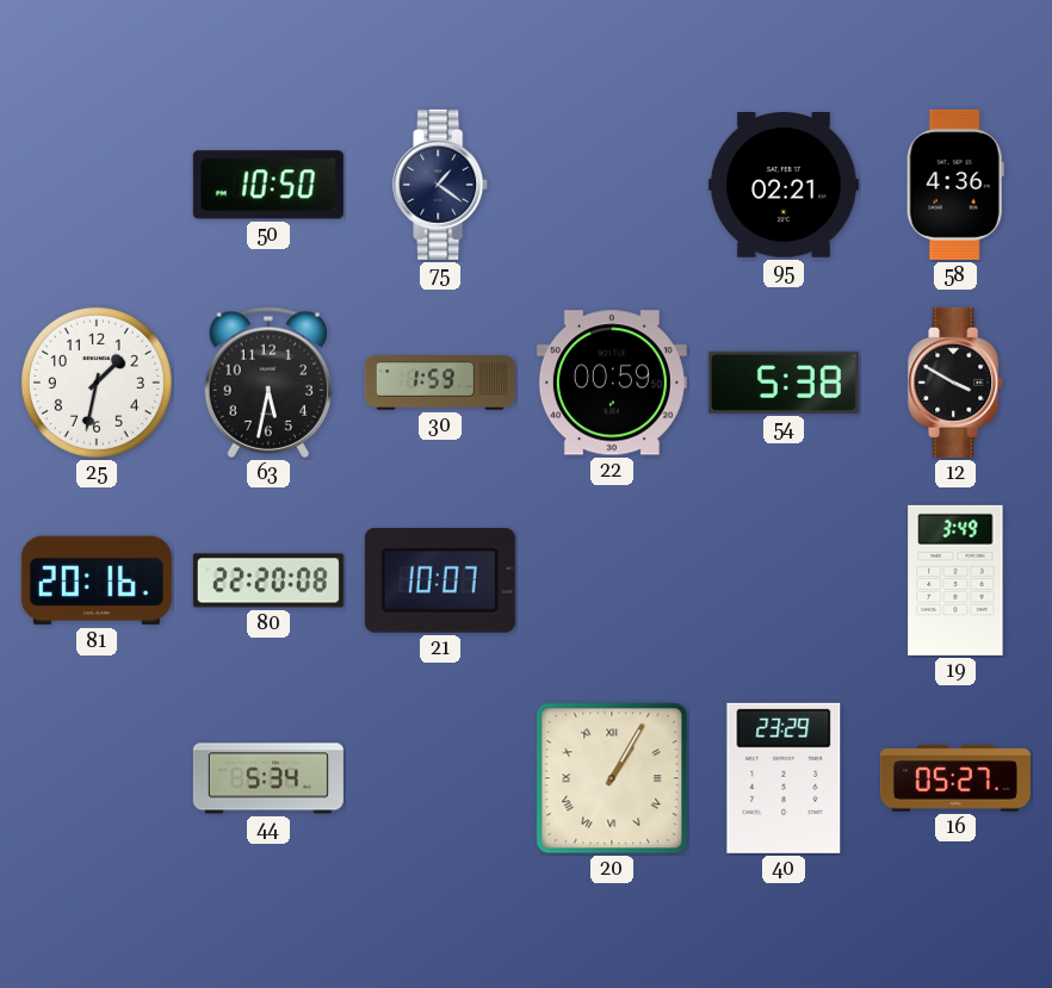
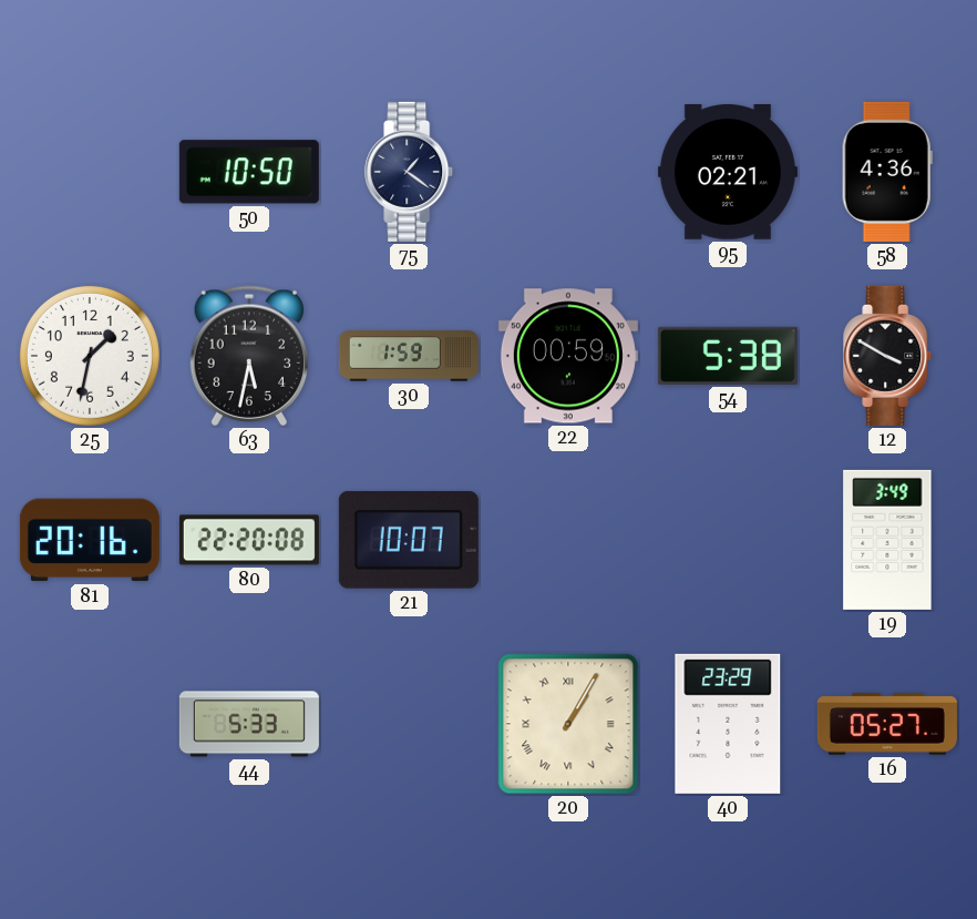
44: 5:34 -> 5:33 (249, 724)
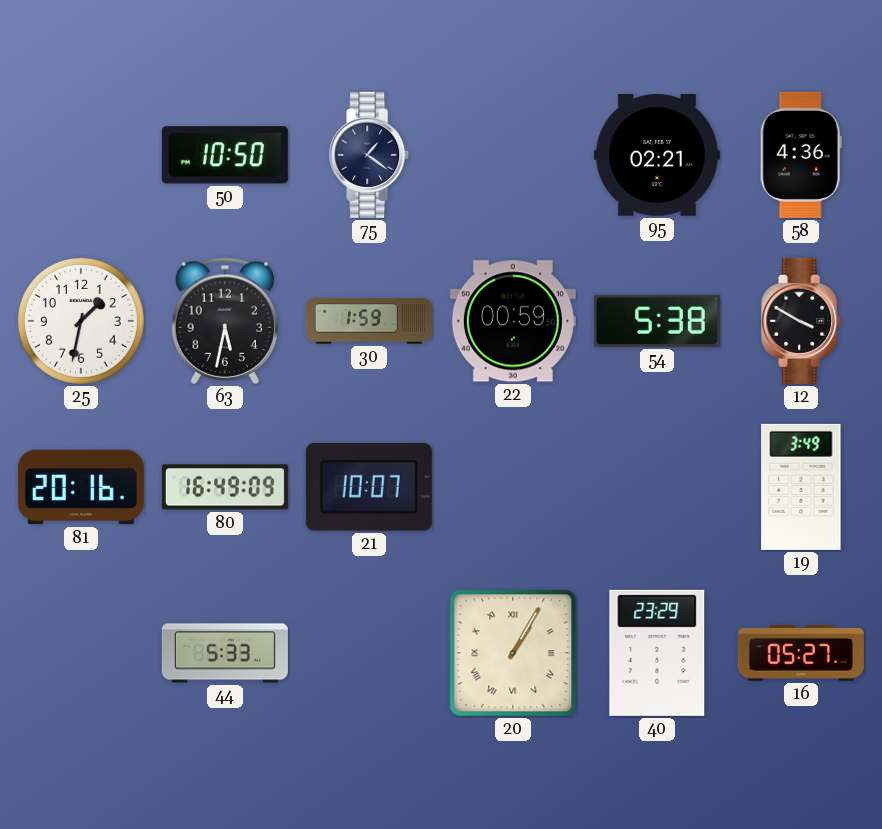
80: 22:20 -> 16:49 (225, 487)
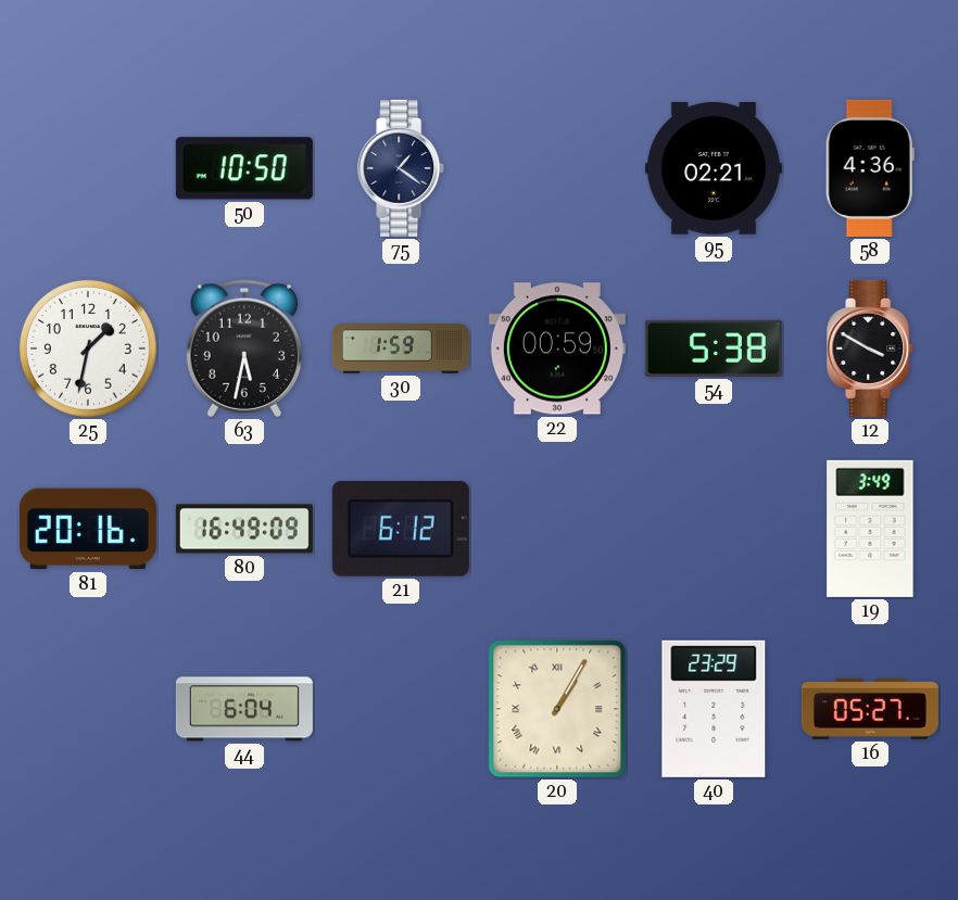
21: 10:07 -> 6:12 (401, 529)
44: 5:33 -> 6:04 (244, 709)
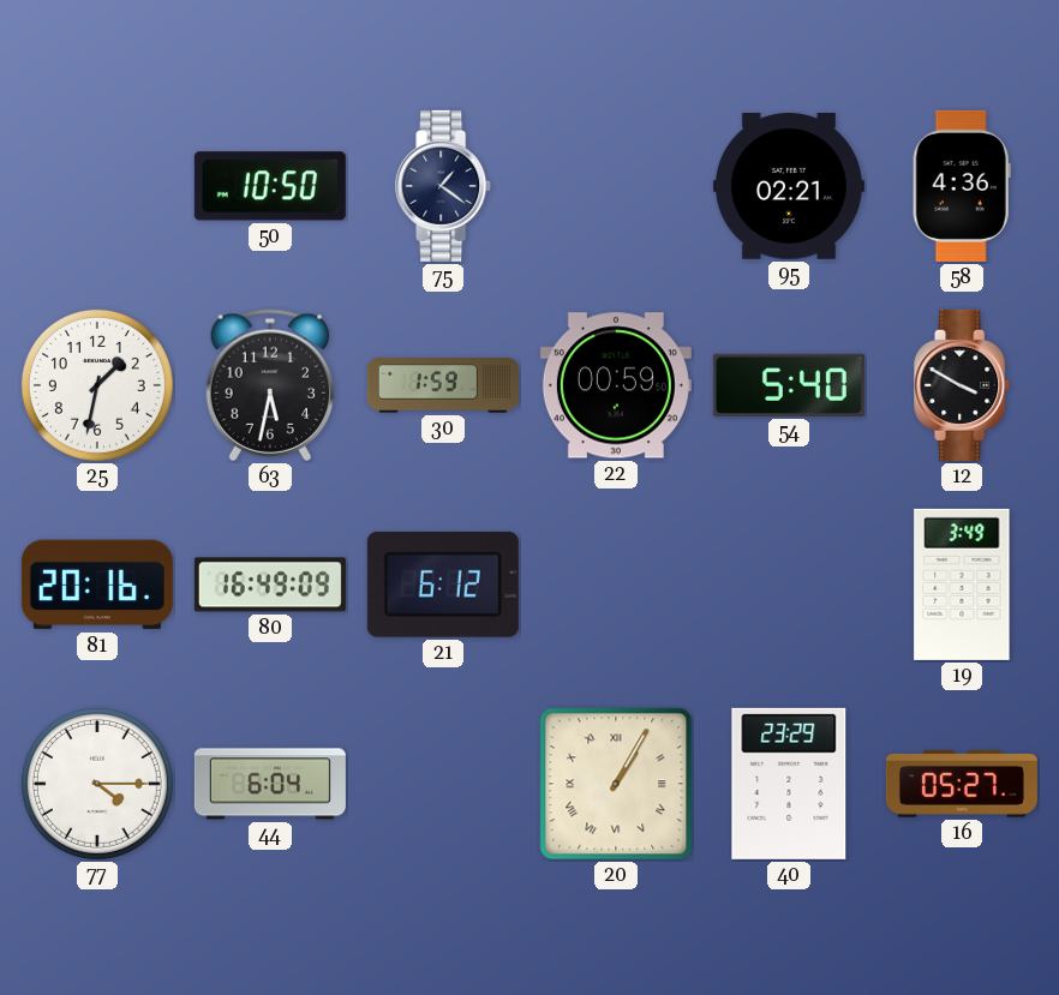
54: 5:38 -> 5:40 (789, 385)
77: none -> 4:15 (97, 784)
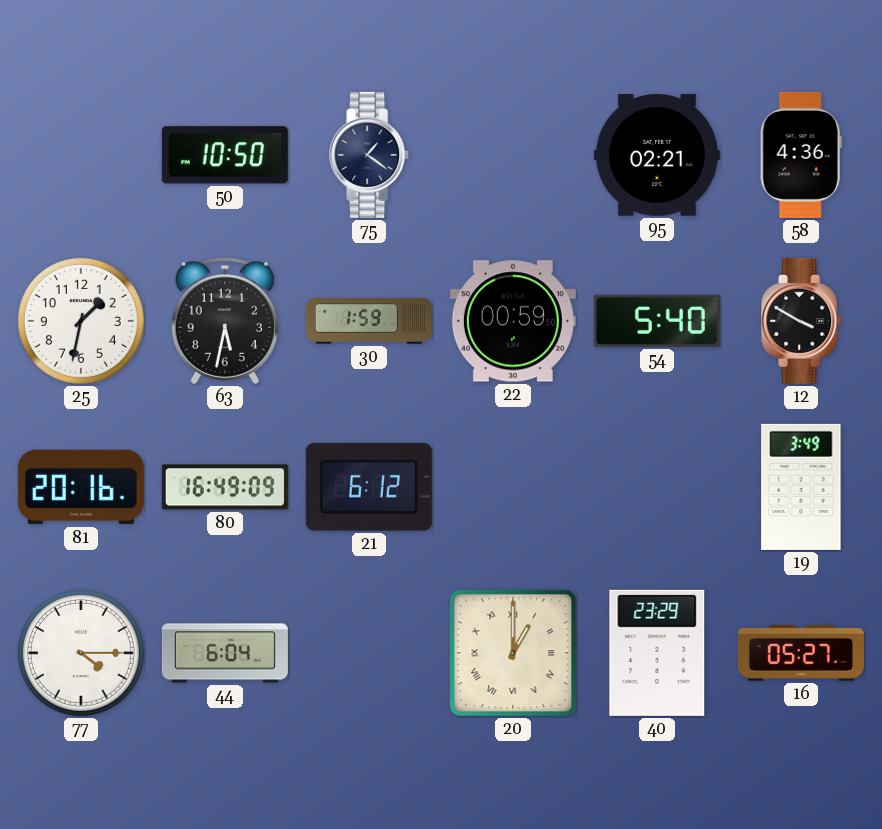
20: 1:05 -> 1:00 (513, 653)
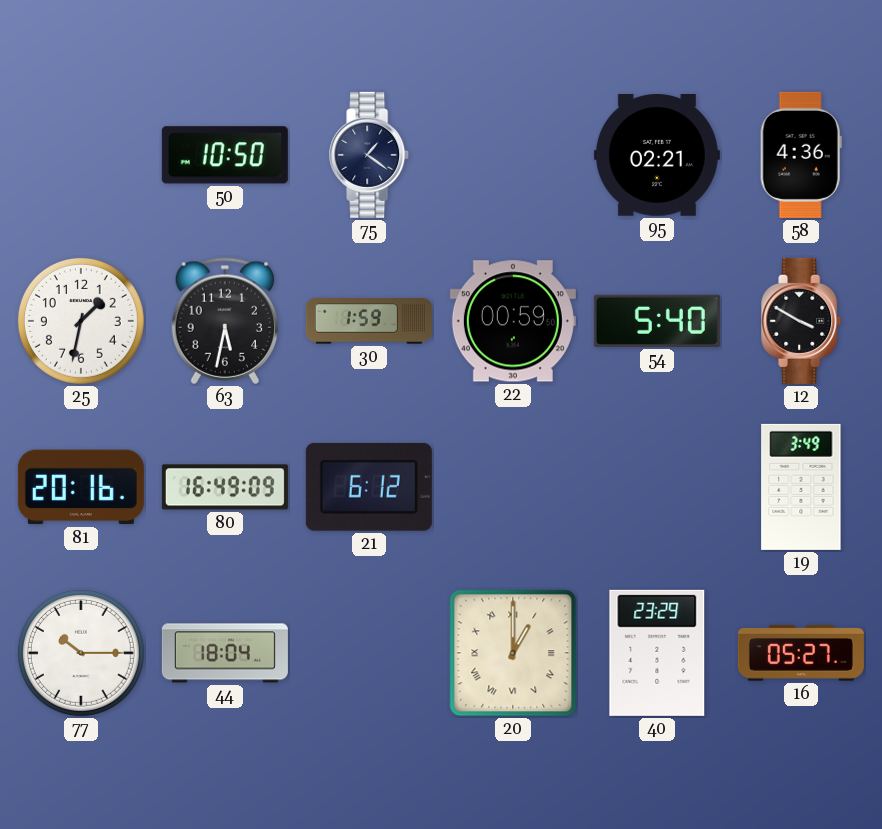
77: 4:15 -> 10:15 (81, 653)
44: 6:04 -> 18:04 (225, 653)
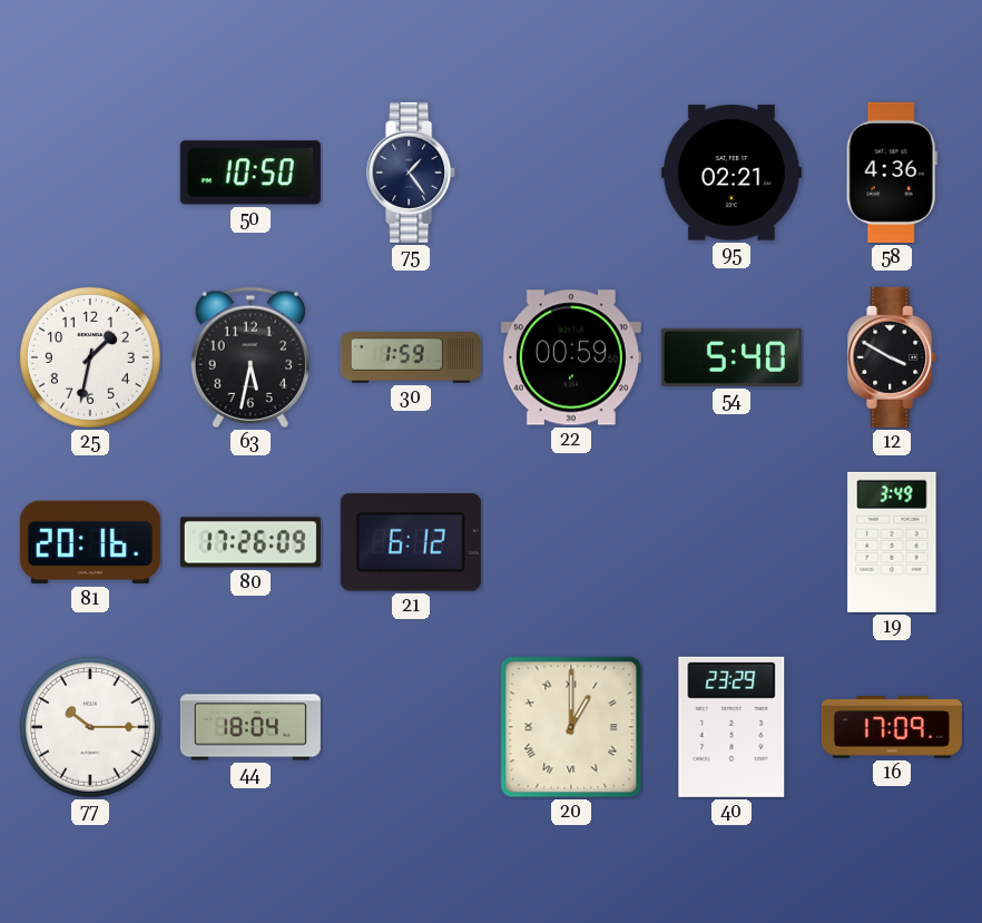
75: 1:21 -> 1:24 (412, 173)
80: 16:49 -> 17:26 (251, 542)
16: 05:27 -> 17:09 (892, 727)
